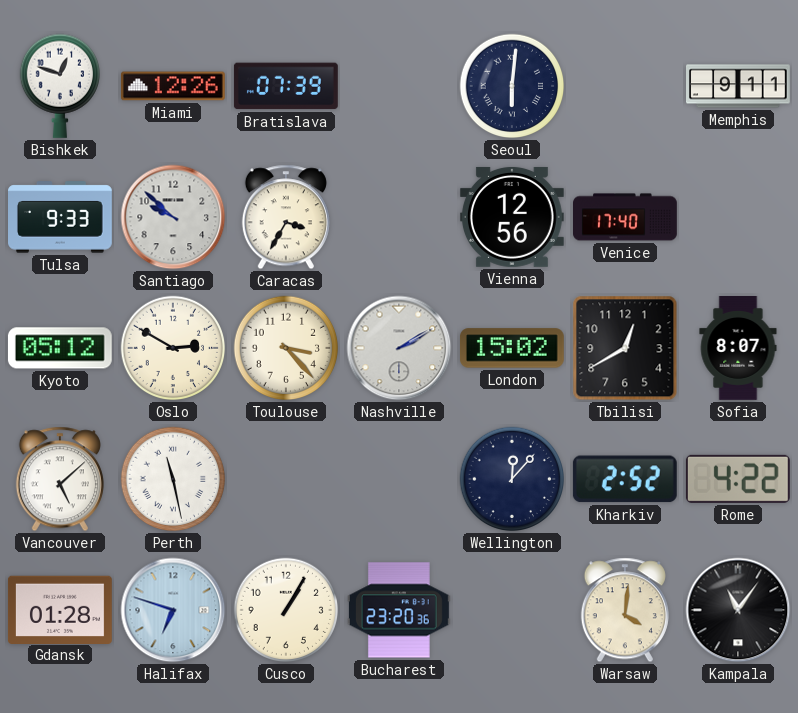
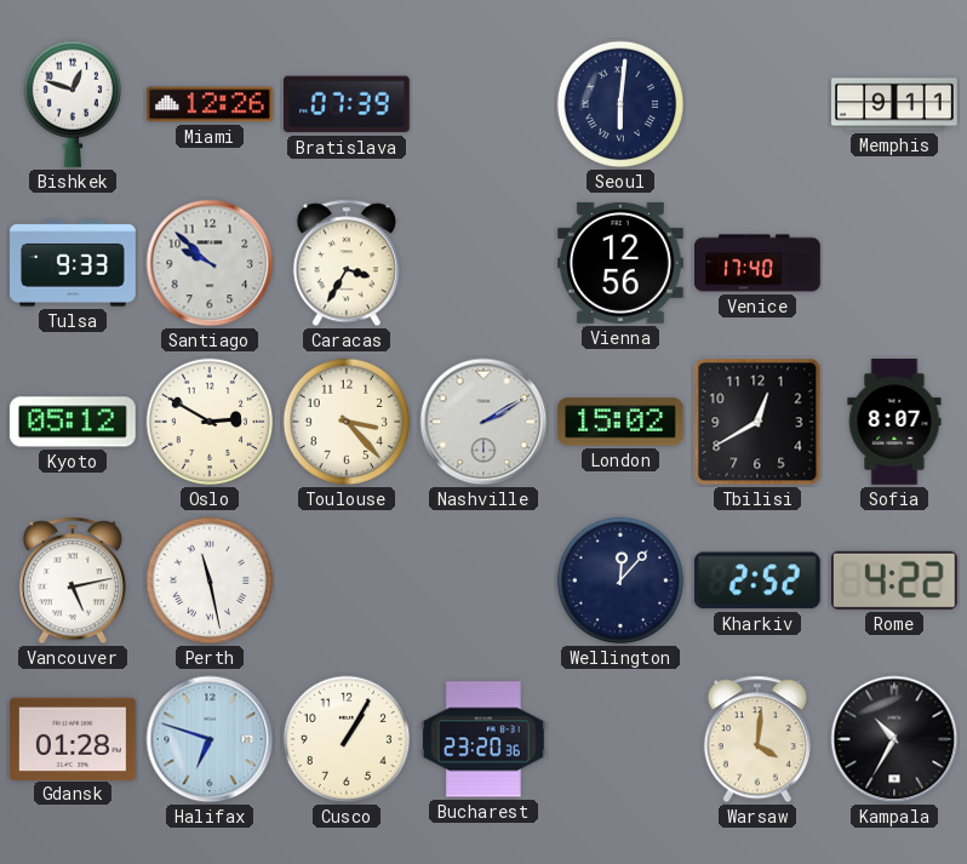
Vancouver: 5:08 -> 5:13 (73, 580)
Kampala: 11:06 -> 10:35 (894, 739)
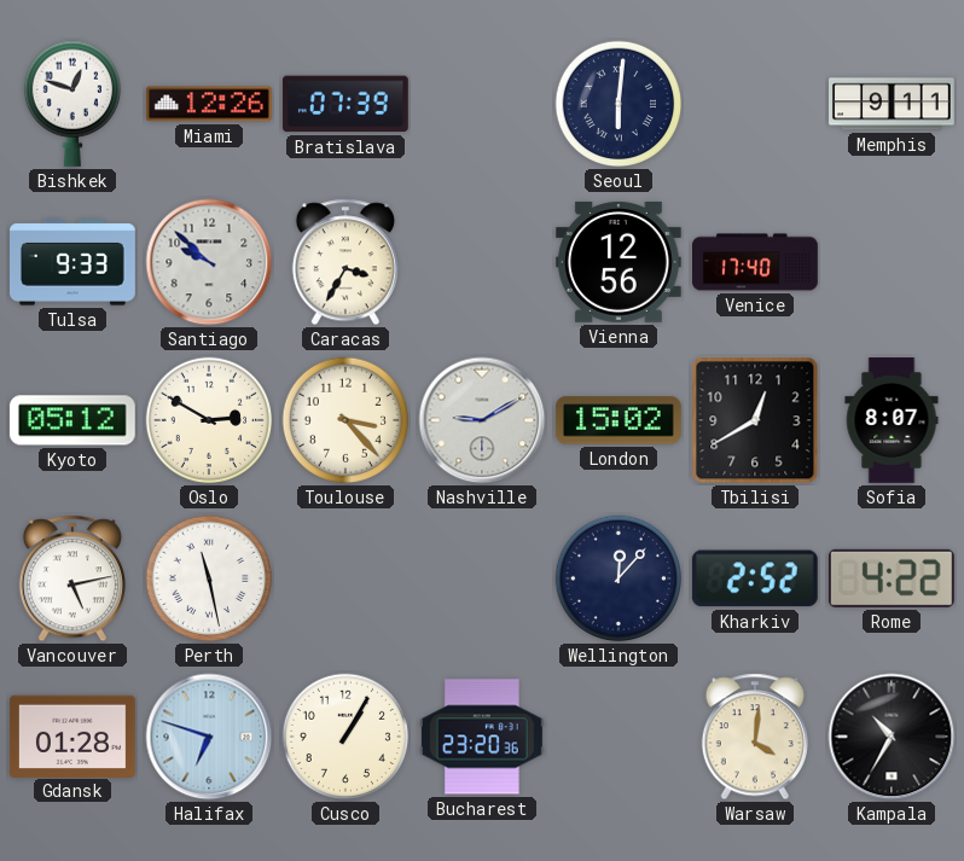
Nashville: 2:10 -> 9:10 (482, 420)
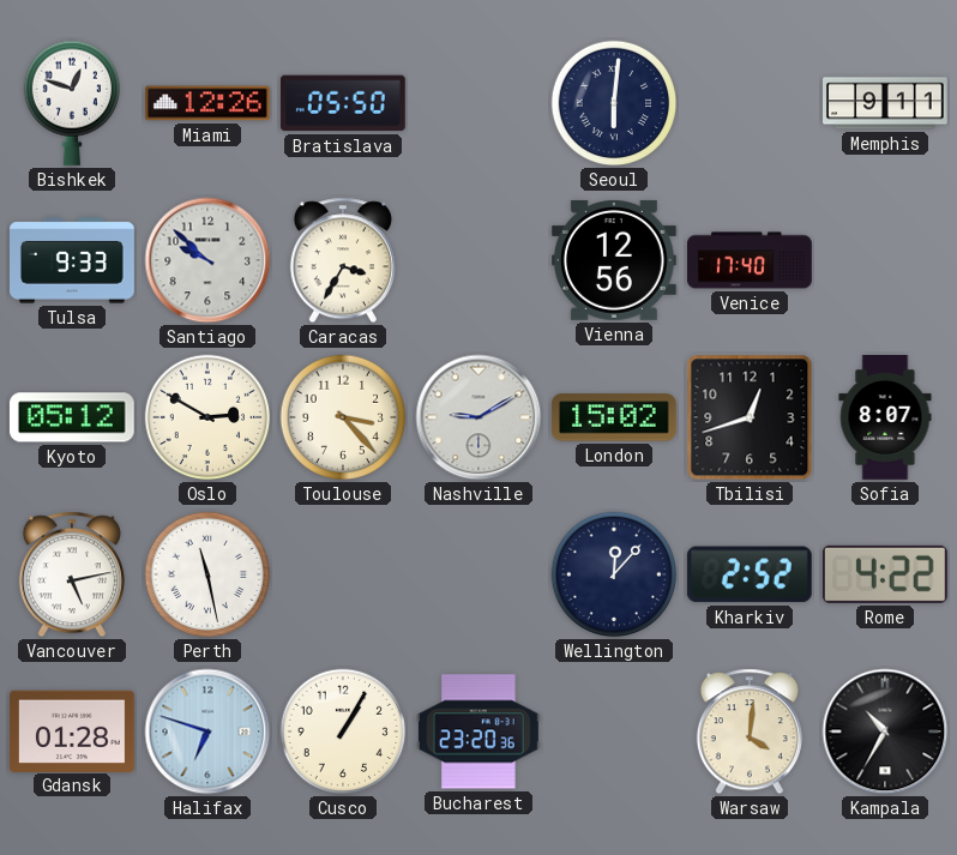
Bratislava: 07:39 -> 05:50 (343, 103)
Tbilisi: 12:40 -> 12:42 (750, 417)
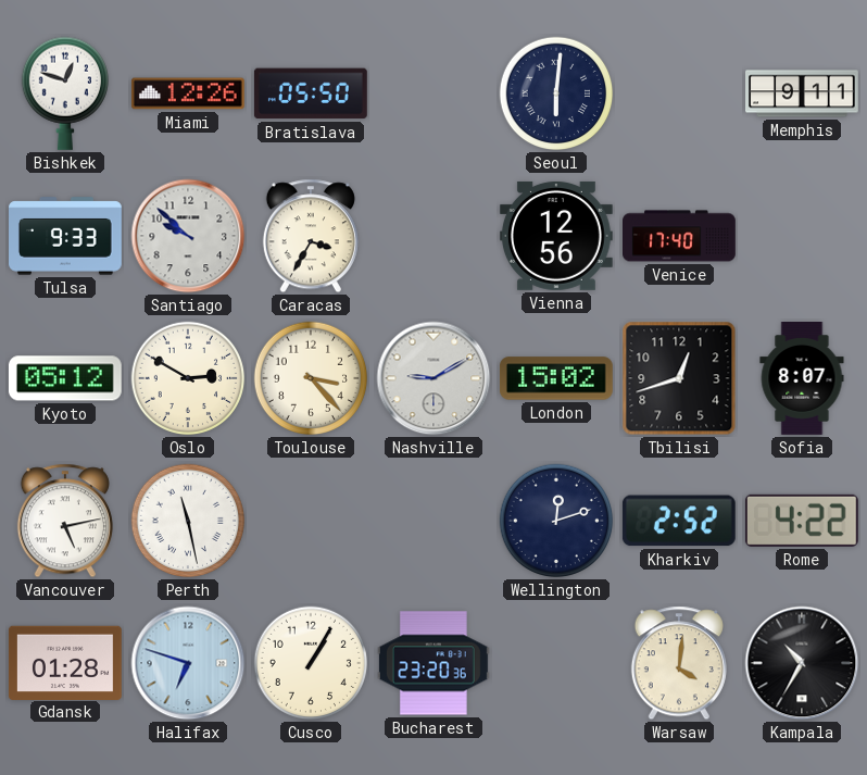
Wellington: 12:07 -> 12:12 (556, 521)
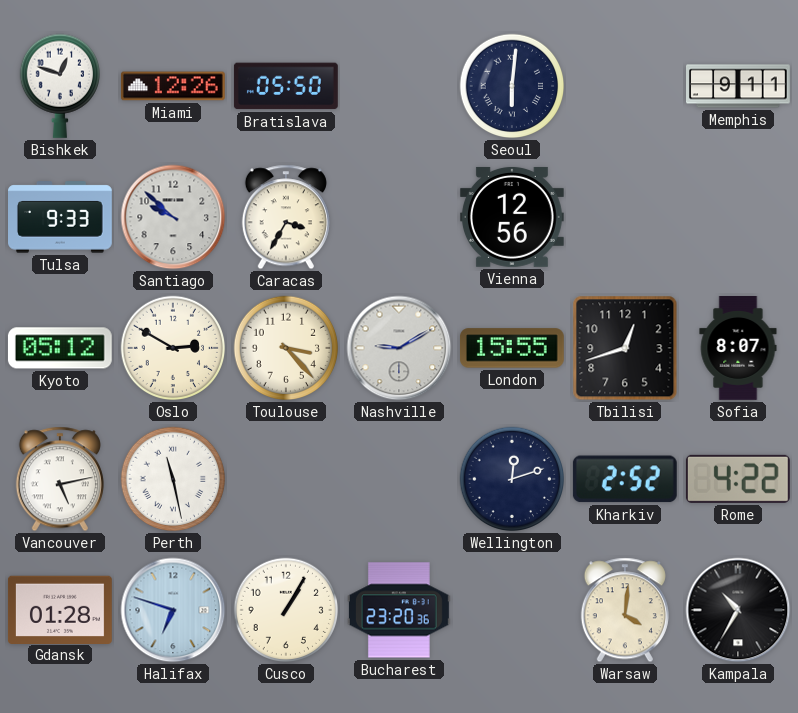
Venice: 17:40 -> none (680, 236)
London: 15:02 -> 15:55 (512, 348)
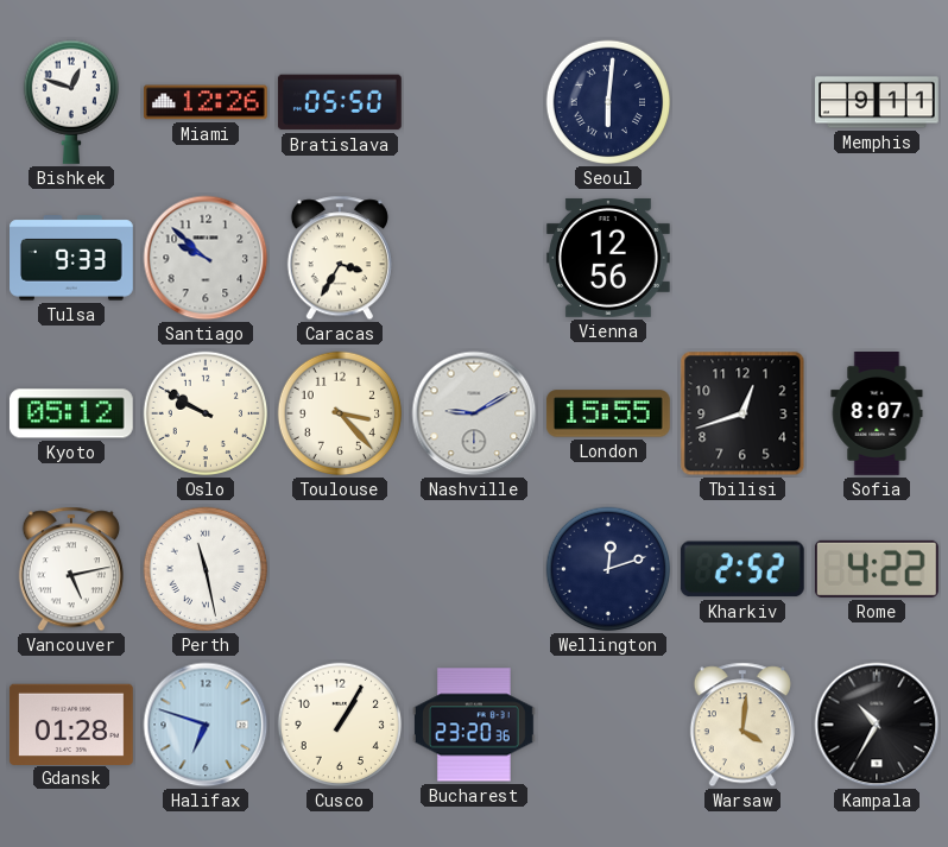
Oslo: 2:50 -> 9:50 (206, 413)
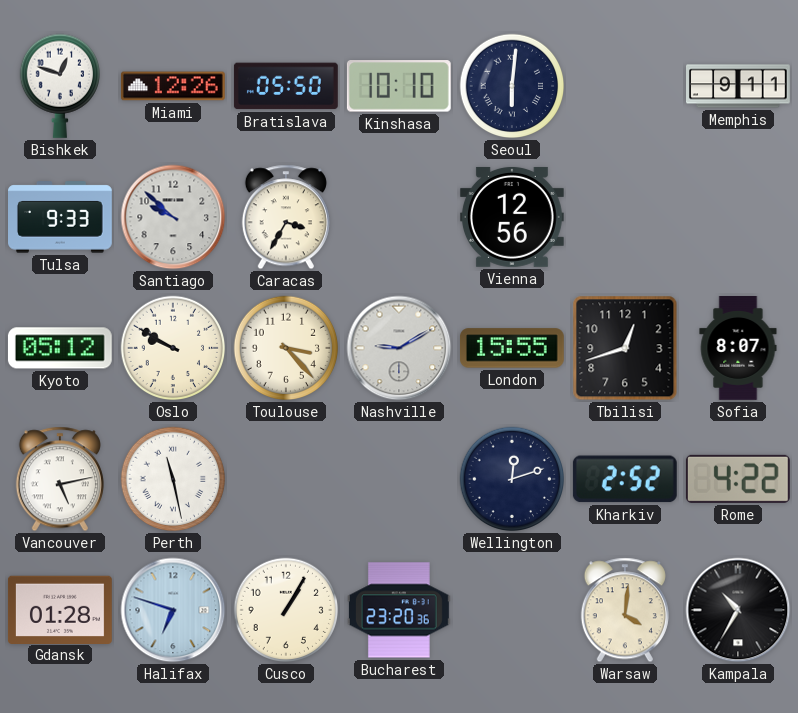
Kinshasa: none -> 10:10 (399, 86)
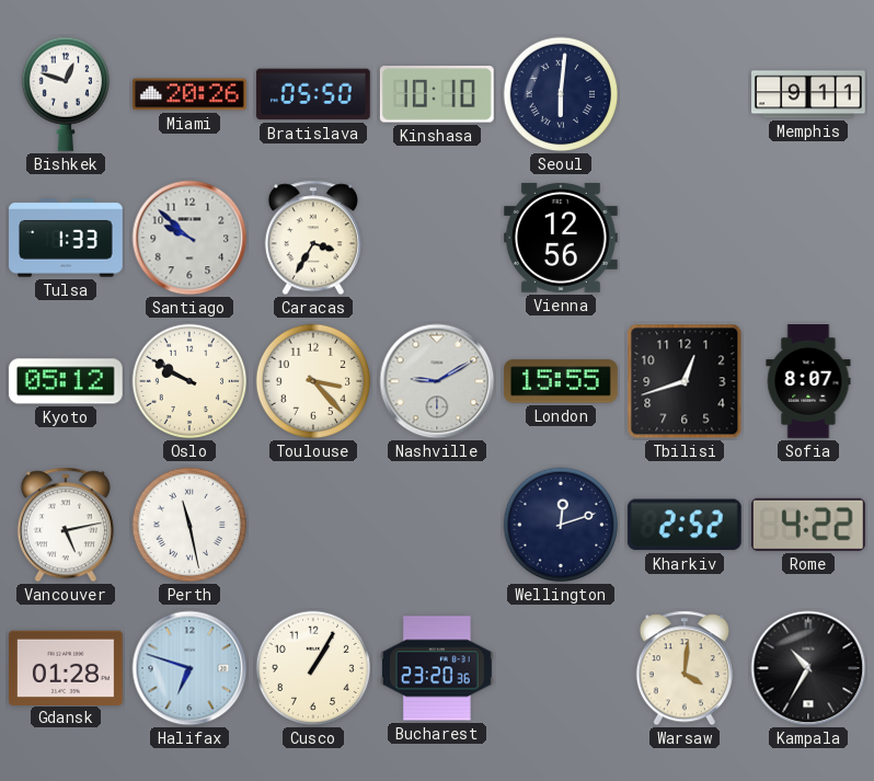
Miami: 12:26 -> 20:26 (189, 94)
Tulsa: 9:33 -> 1:33 (67, 238)
